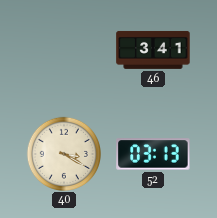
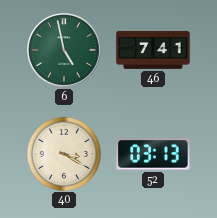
6: none -> 4:58 (64, 50)
46: 3:41 -> 7:41 (153, 50)
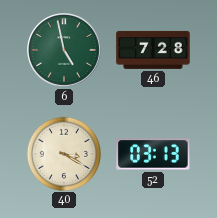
46: 7:41 -> 7:28 (153, 50)
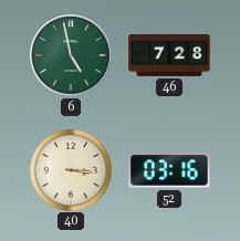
40: 3:20 -> 3:16 (70, 169)
52: 03:13 -> 03:16 (169, 170)
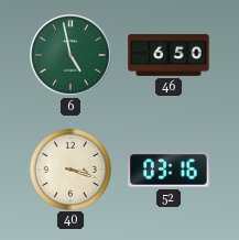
46: 7:28 -> 6:50 (169, 55)
40: 3:16 -> 3:18 (69, 168)
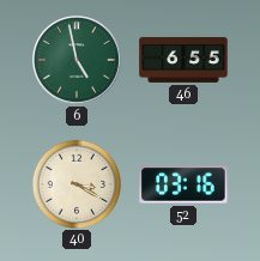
46: 6:50 -> 6:55 (183, 60)
40: 3:18 -> 3:20 (75, 183)
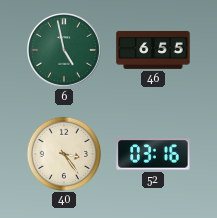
40: 3:20 -> 3:24 (63, 153)
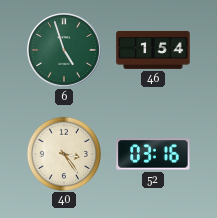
6: 4:58 -> 4:57 (64, 50)
46: 6:55 -> 1:54 (153, 50)
